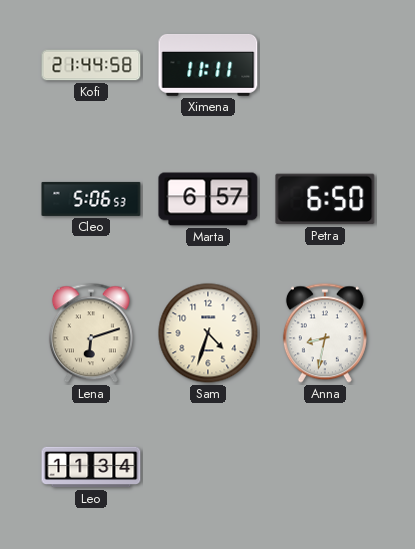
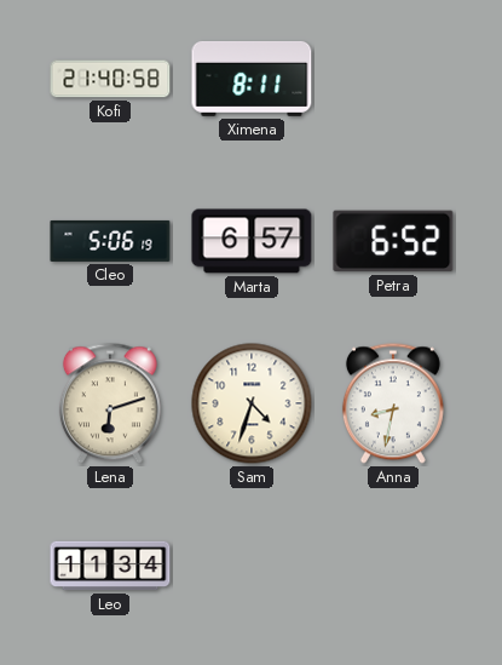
Kofi: 21:44 -> 21:40 (110, 79)
Ximena: 11:11 -> 8:11 (252, 79)
Cleo: 5:06:53 -> 5:06:19 (110, 241)
Petra: 6:50 -> 6:52 (393, 241)
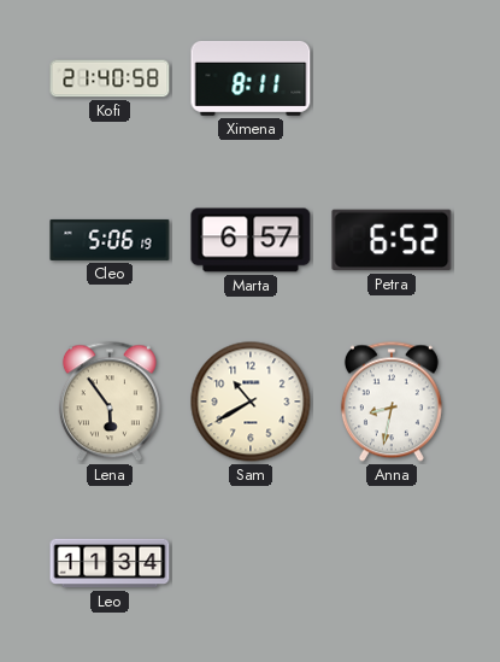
Lena: 6:12 -> 5:54 (110, 402)
Sam: 4:33 -> 10:40 (251, 402)
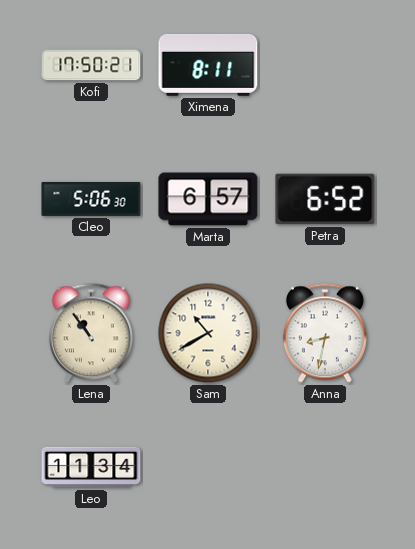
Kofi: 21:40 -> 17:50 (91, 65)
Cleo: 5:06:19 -> 5:06:30 (91, 199)
Lena: 5:54 -> 10:54 (91, 333)
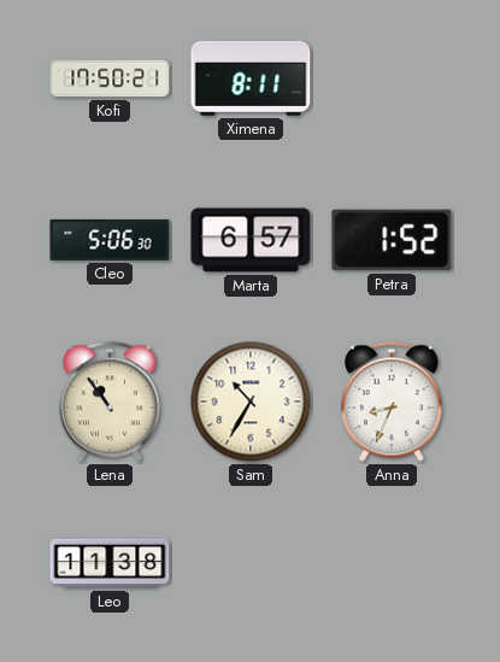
Petra: 6:52 -> 1:52 (392, 240)
Sam: 10:40 -> 10:35 (251, 402)
Anna: 8:32 -> 8:34 (392, 402)
Leo: 11:34 -> 11:38 (110, 563)
